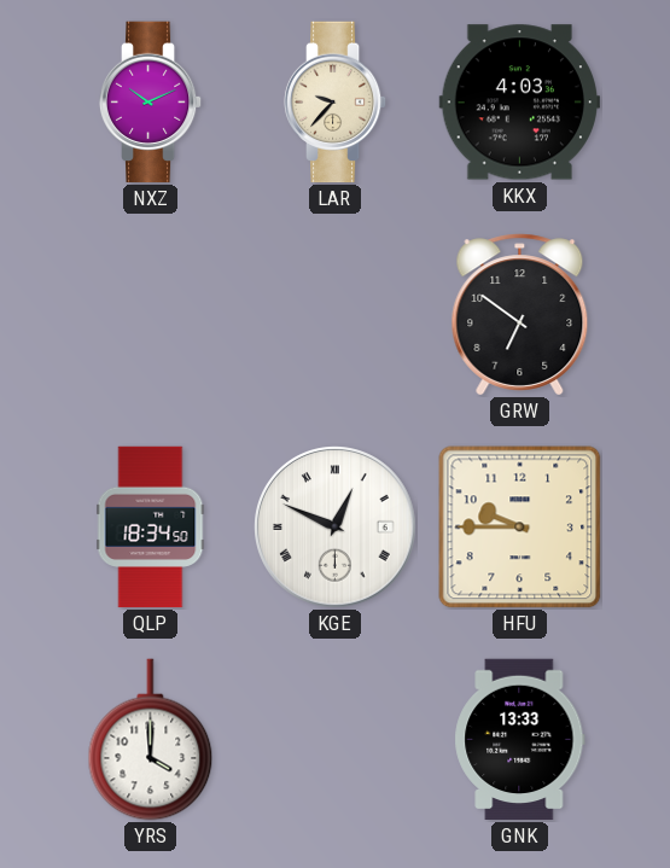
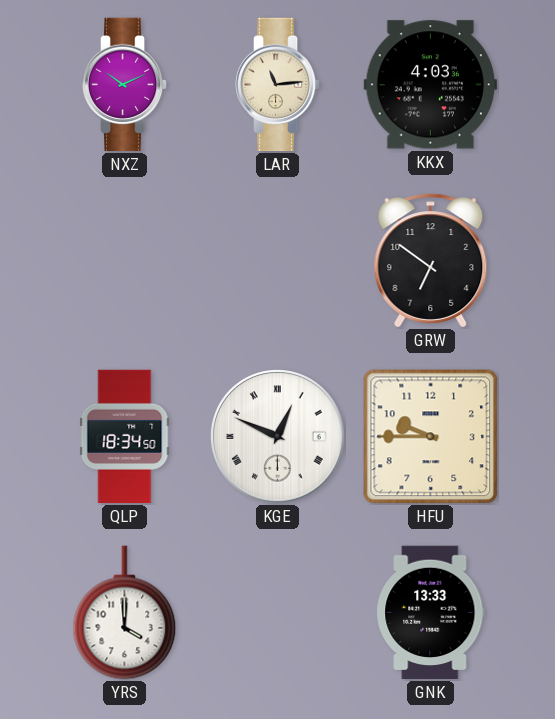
LAR: 9:37 -> 11:14 (278, 85)
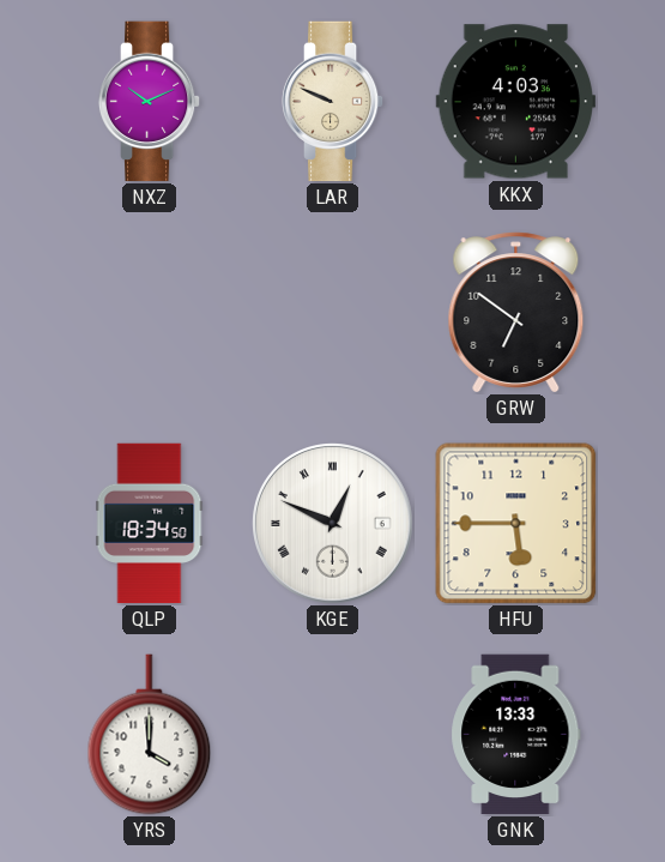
LAR: 11:14 -> 9:49 (333, 102)
HFU: 9:45 -> 5:45 (516, 524)
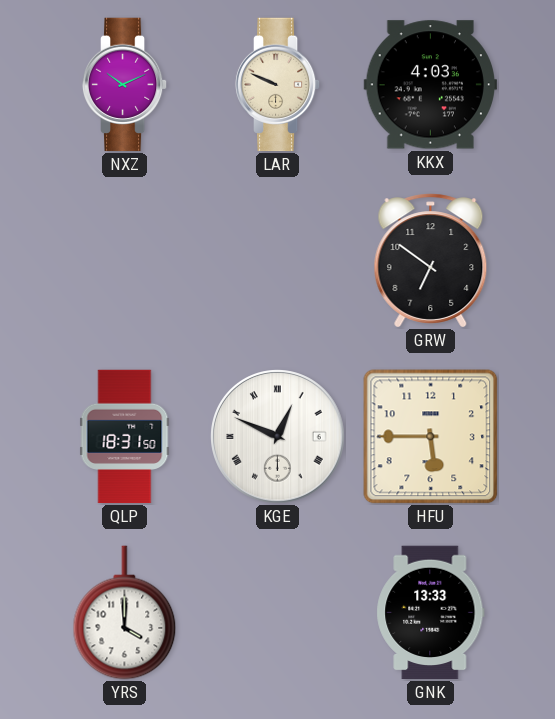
QLP: 18:34 -> 18:31 (125, 437)
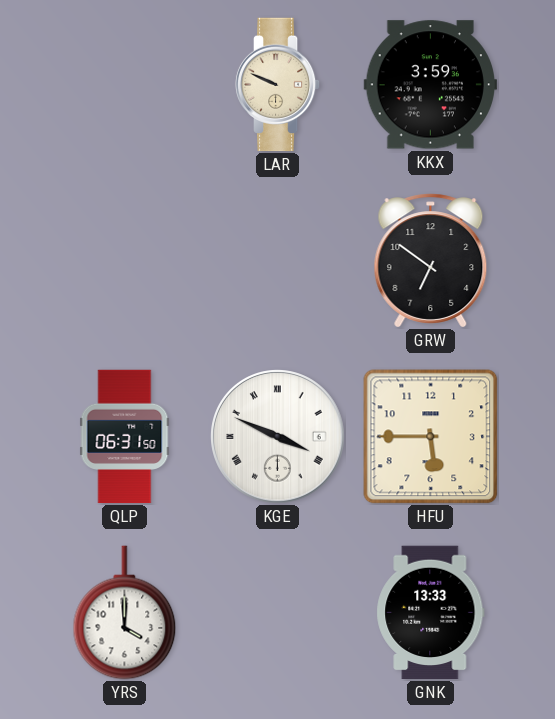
NXZ: 10:11 -> none (125, 85)
KKX: 4:03 -> 3:59 (430, 85)
QLP: 18:31 -> 06:31 (125, 437)
KGE: 12:49 -> 3:49 (278, 437)
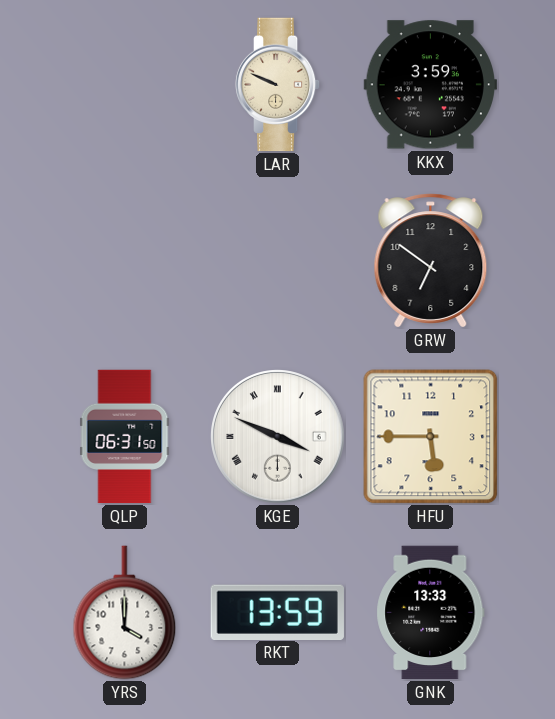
RKT: none -> 13:59 (277, 612)
